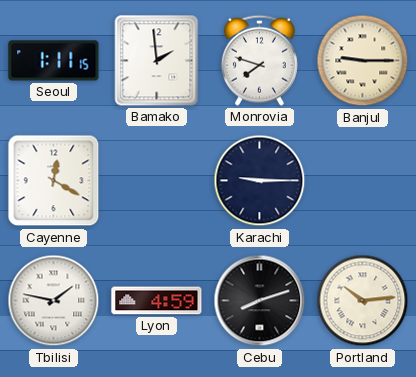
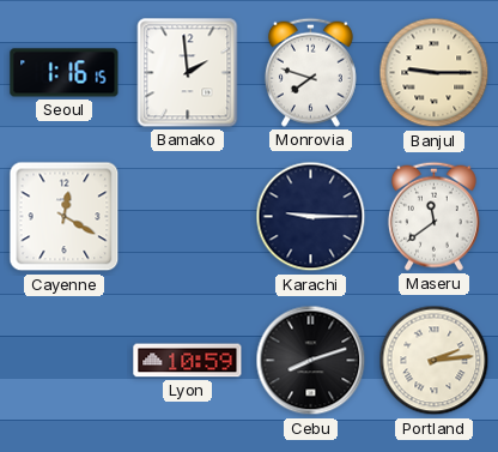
Seoul: 1:11 -> 1:16 (65, 73)
Maseru: none -> 11:39 (433, 216)
Tbilisi: 1:47 -> none (54, 301)
Lyon: 4:59 -> 10:59 (188, 361)
Portland: 10:14 -> 2:14 (435, 361)
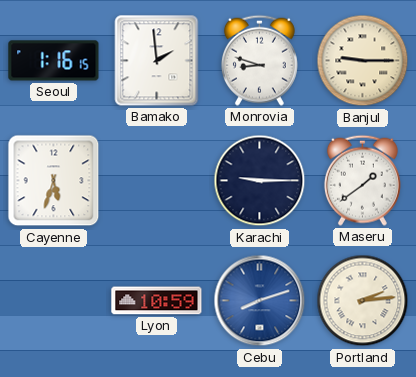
Monrovia: 7:48 -> 8:48 (259, 60)
Cayenne: 12:20 -> 5:33 (54, 181)
Maseru: 11:39 -> 1:39 (362, 180)
Cebu dial: black -> blue (260, 301)
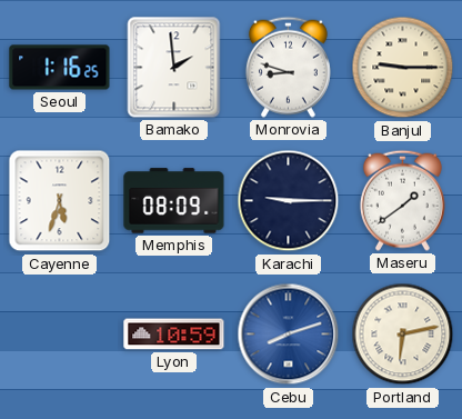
Seoul: 1:16:15 -> 1:16:25 (60, 68)
Memphis: none -> 08:09 (174, 201)
Portland: 2:14 -> 6:13 (403, 335)
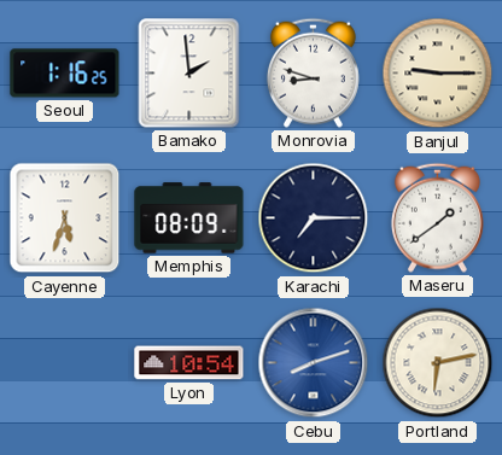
Karachi: 9:15 -> 7:15 (314, 218)
Lyon: 10:59 -> 10:54 (189, 363)
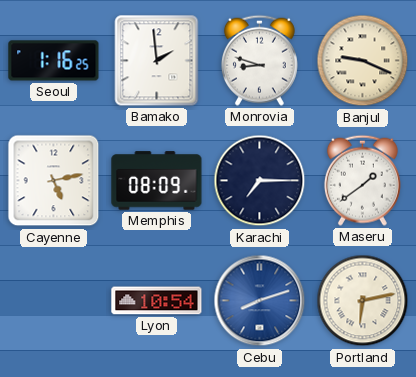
Banjul: 9:15 -> 9:19 (363, 61)
Cayenne: 5:33 -> 5:13 (54, 181)
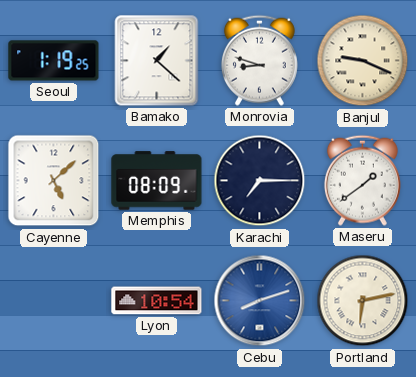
Seoul: 1:16 -> 1:19 (54, 61)
Bamako: 1:59 -> 1:22 (157, 61)
Cayenne: 5:13 -> 5:08 (54, 181)
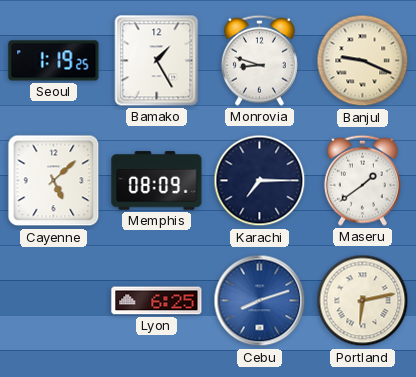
Bamako: 1:22 -> 1:25 (157, 61)
Lyon: 10:54 -> 6:25 (157, 301)
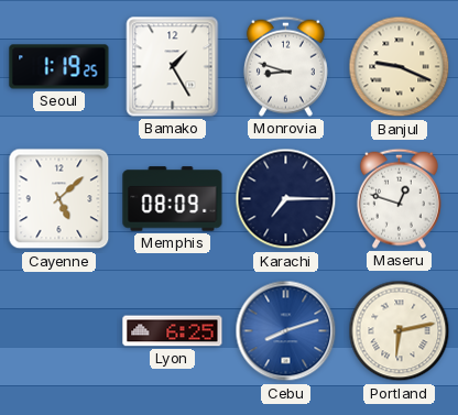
Maseru: 1:39 -> 12:48 (399, 198)
